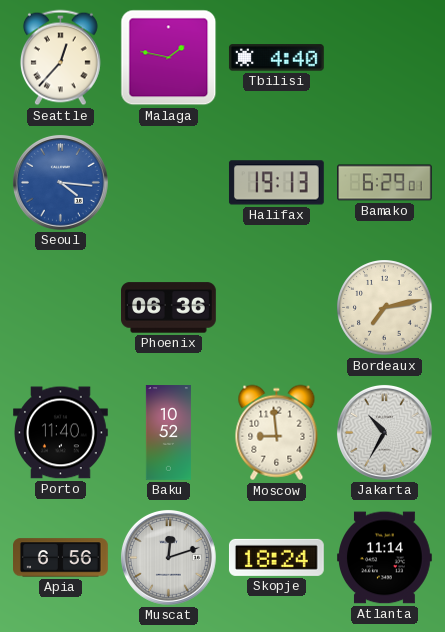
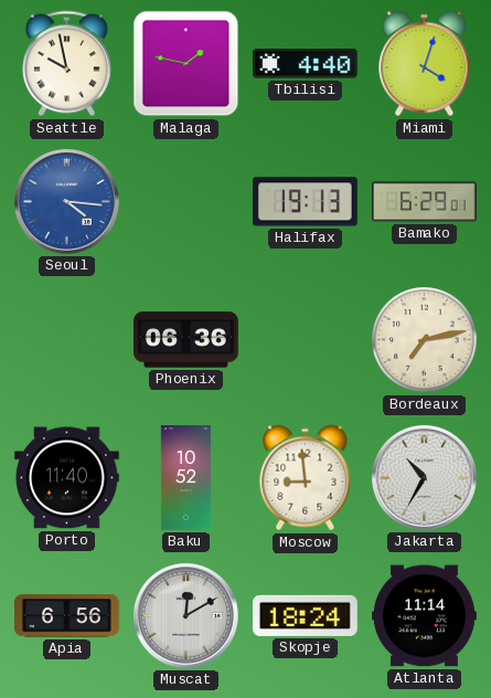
Seattle: 12:37 -> 9:58 (66, 64)
Miami: none -> 4:03 (425, 64)
Muscat: 12:12 -> 12:10 (185, 615)
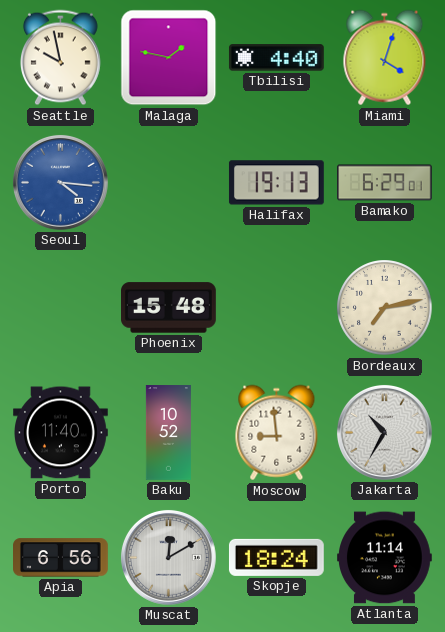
Phoenix: 06:36 -> 15:48 (169, 308)
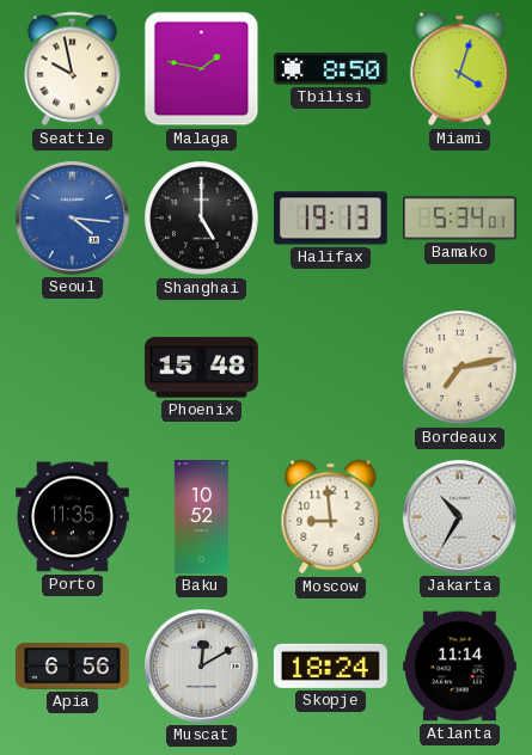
Tbilisi: 4:40 -> 8:50 (331, 69)
Shanghai: none -> 5:00 (202, 219)
Bamako: 6:29 -> 5:34 (460, 219)
Porto: 11:40 -> 11:35 (73, 517)
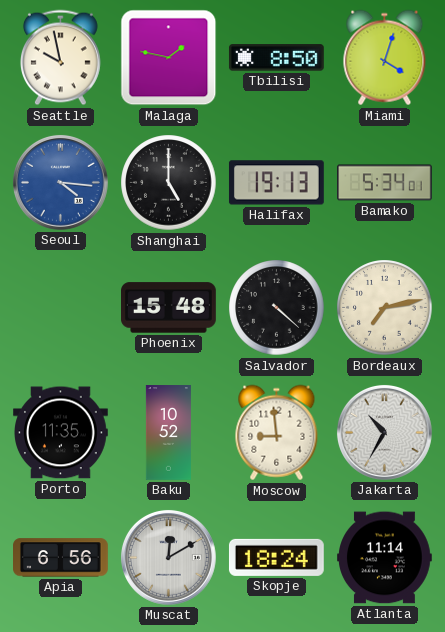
Salvador: none -> 4:22 (277, 308)
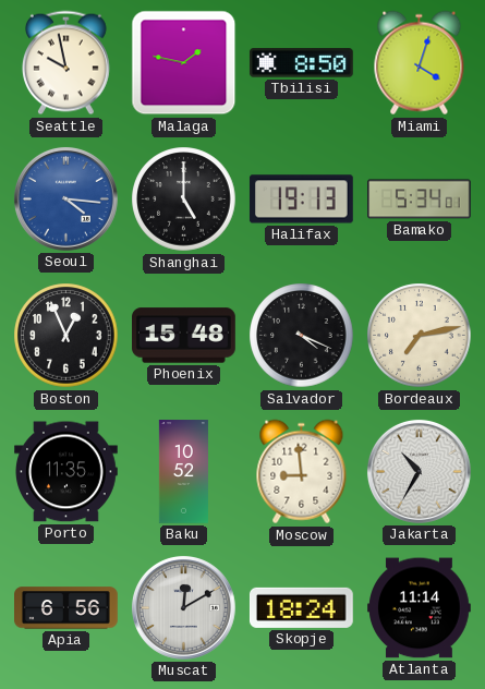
Boston: none -> 12:56 (66, 336)
Salvador: 4:22 -> 4:19 (302, 336)
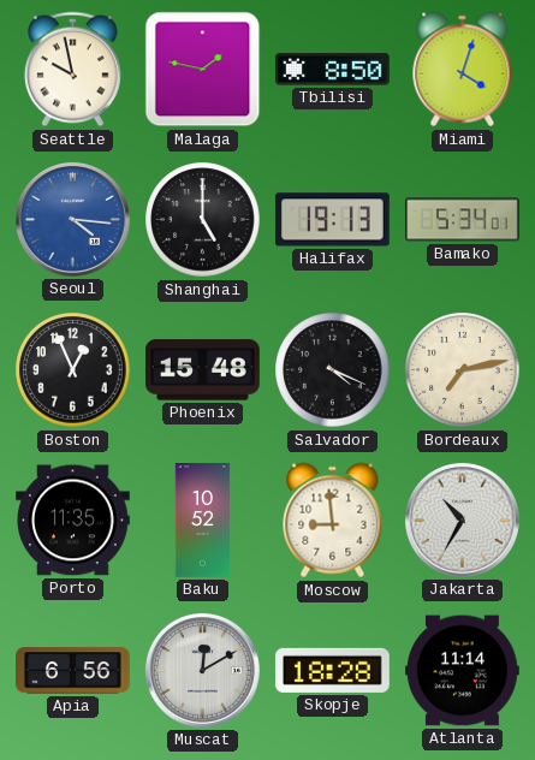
Skopje: 18:24 -> 18:28 (333, 670)
